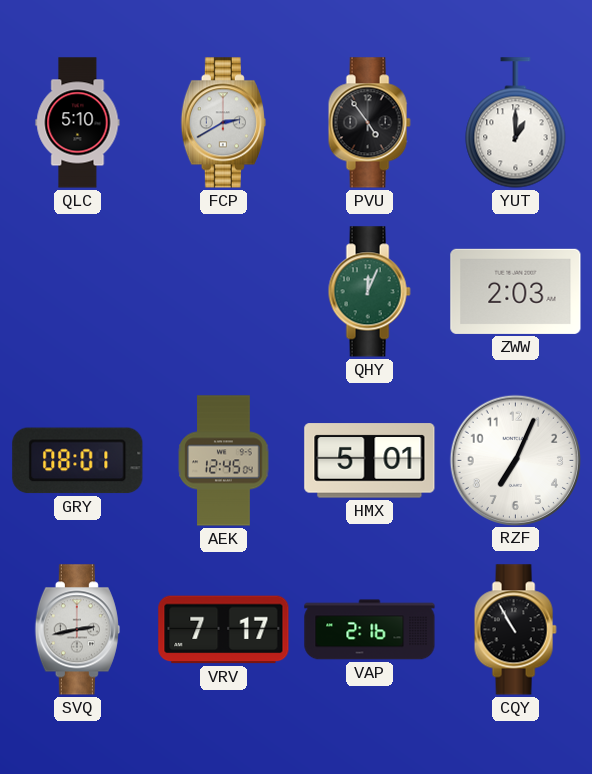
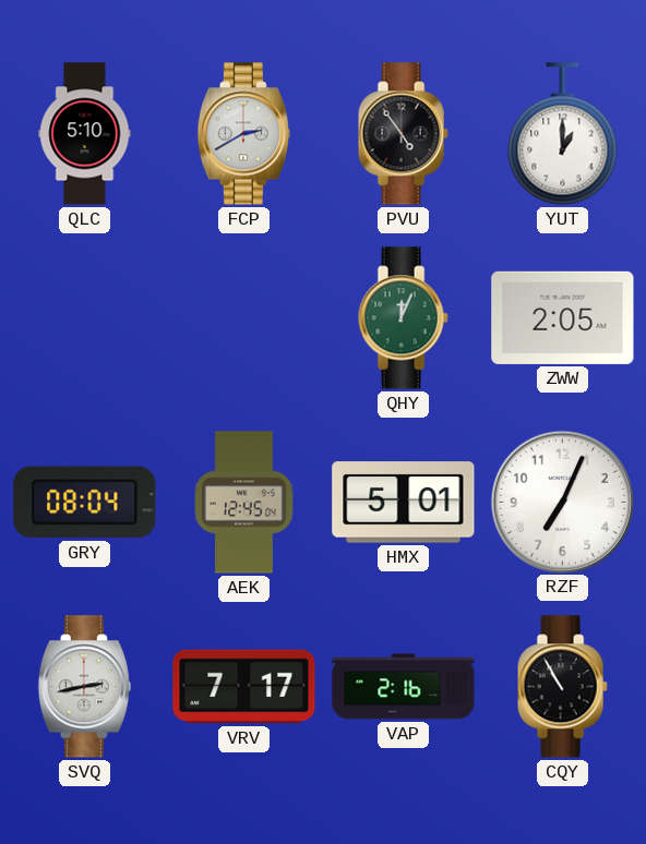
ZWW: 2:03 -> 2:05 (563, 317)
GRY: 08:01 -> 08:04 (85, 503)
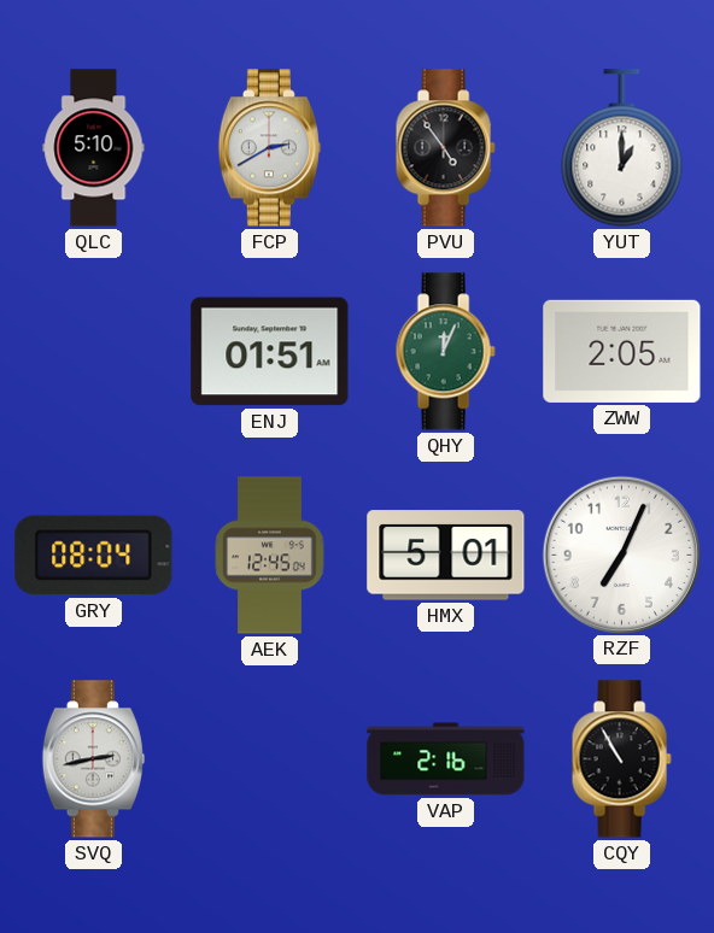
ENJ: none -> 01:51 (270, 352)
VRV: 7:17 -> none (244, 687)
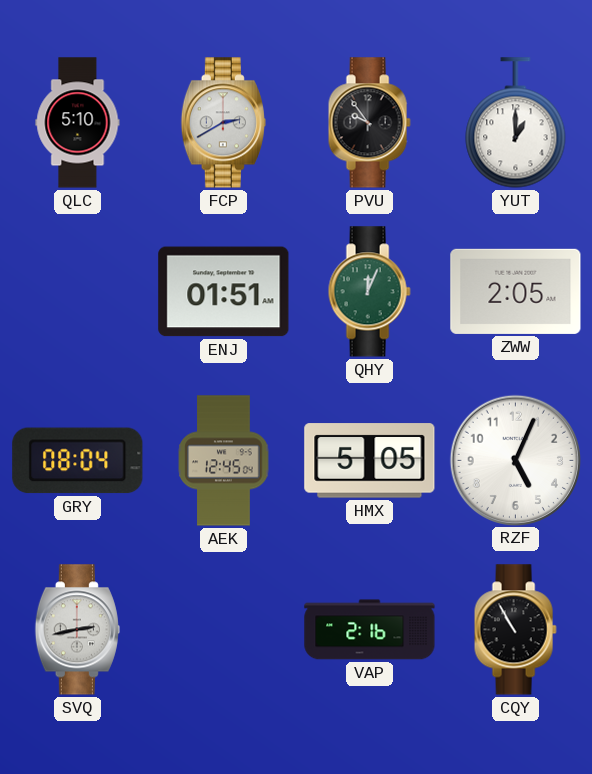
PVU: 4:54 -> 9:54 (369, 123)
HMX: 5:01 -> 5:05 (370, 461)
RZF: 7:04 -> 5:04 (515, 460)
